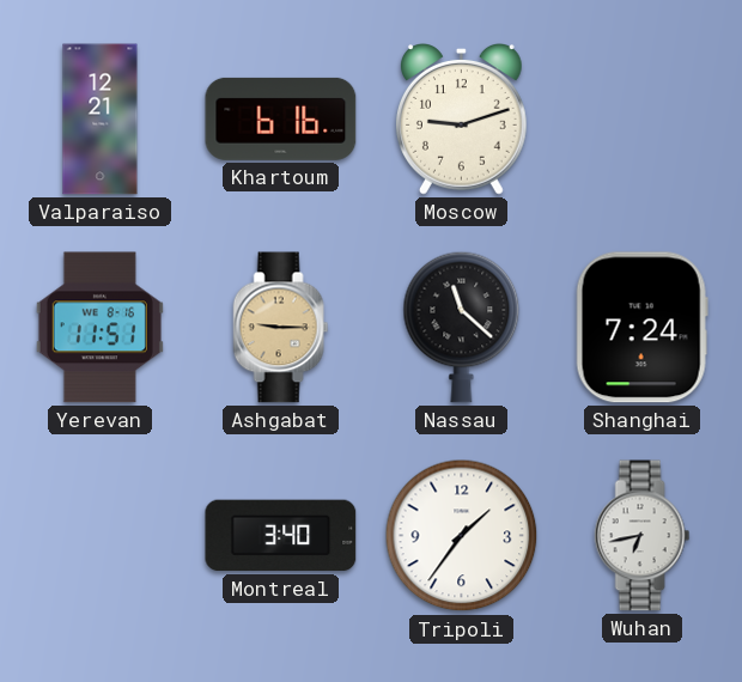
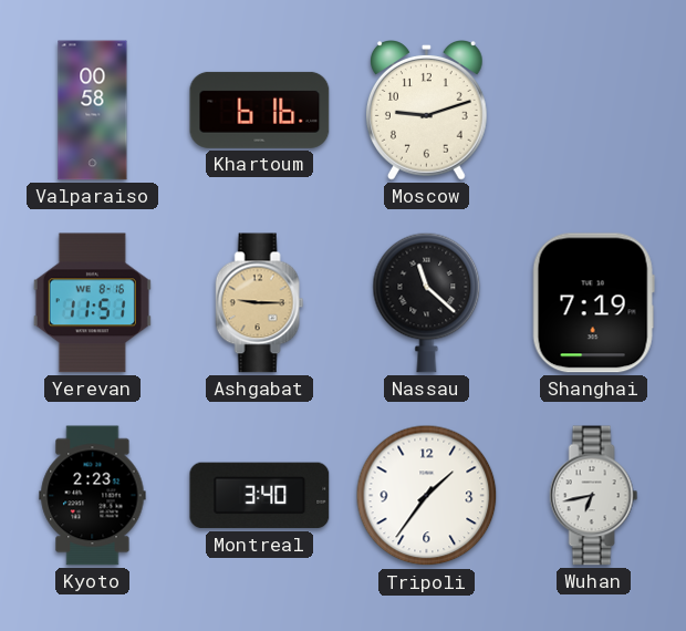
Valparaiso: 12:21 -> 00:58 (93, 111)
Shanghai: 7:24 -> 7:19 (593, 303)
Kyoto: none -> 2:23 (93, 496)
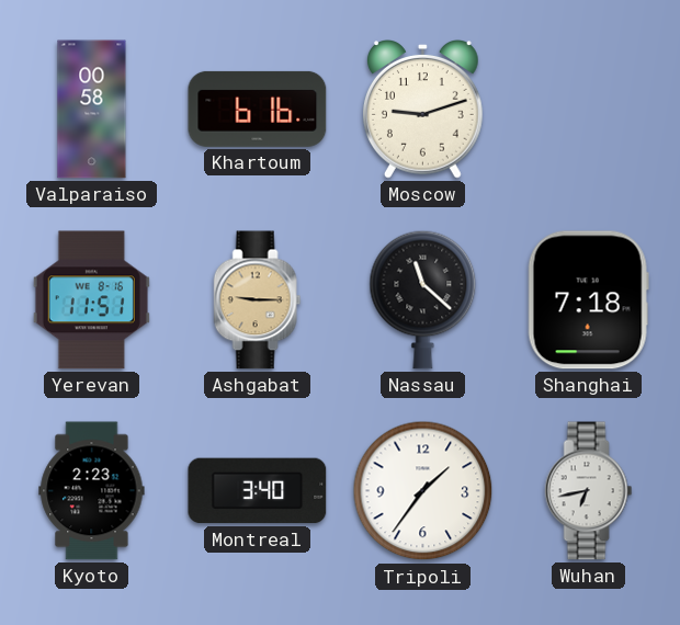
Shanghai: 7:19 -> 7:18 (588, 300)
